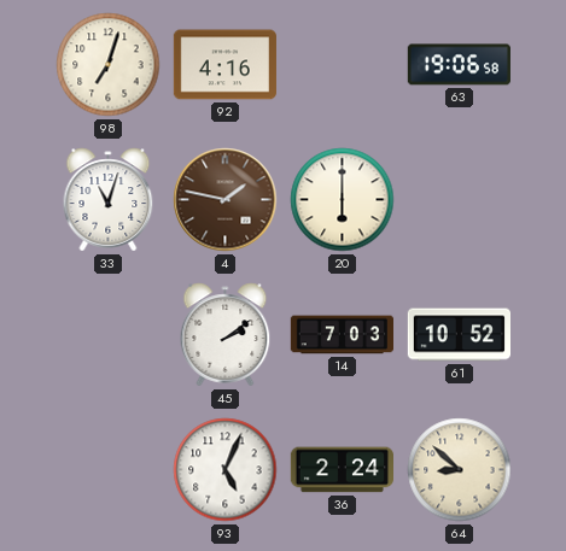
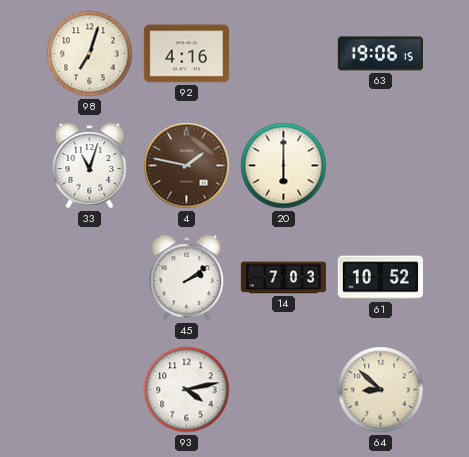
63: 19:06:58 -> 19:06:15 (380, 54)
93: 5:04 -> 4:13 (187, 390)
36: 2:24 -> none (342, 470)
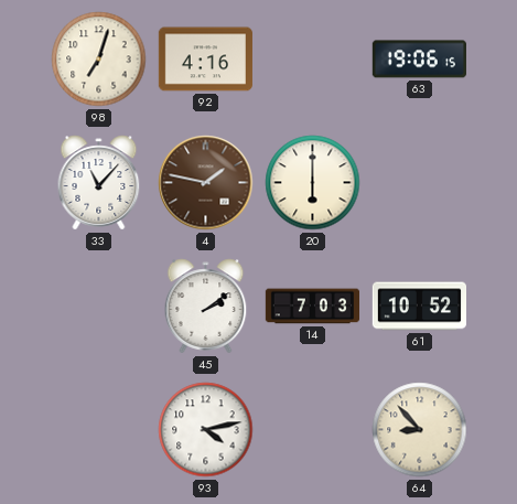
33: 11:03 -> 11:07 (99, 183)
64: 8:52 -> 8:53 (420, 430)
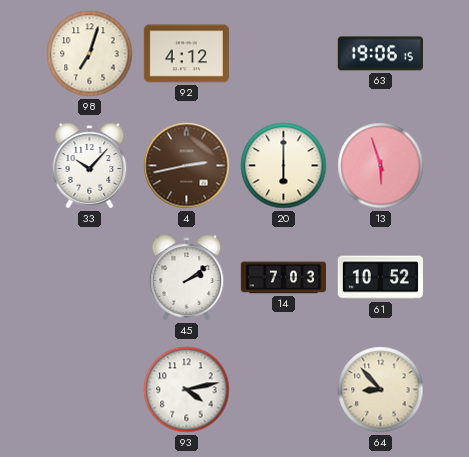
92: 4:16 -> 4:12 (186, 54)
33: 11:07 -> 10:07 (90, 166)
4: 1:47 -> 2:43 (187, 166)
13: none -> 5:57 (381, 166)
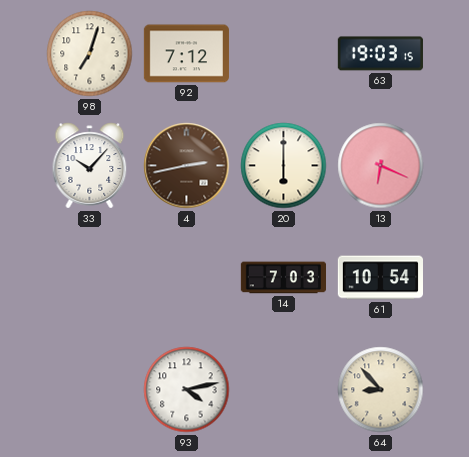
92: 4:12 -> 7:12 (186, 54)
63: 19:06 -> 19:03 (380, 54)
13: 5:57 -> 6:19 (381, 166)
45: 2:09 -> none (187, 278)
61: 10:52 -> 10:54 (380, 278)
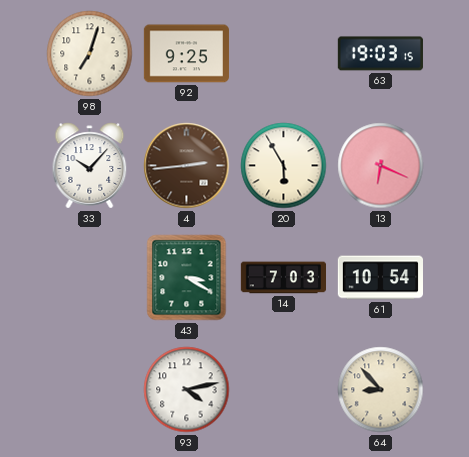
92: 7:12 -> 9:25 (186, 54)
4: 2:43 -> 2:44 (187, 166)
20: 6:00 -> 5:55 (284, 166)
43: none -> 3:20 (187, 278)
